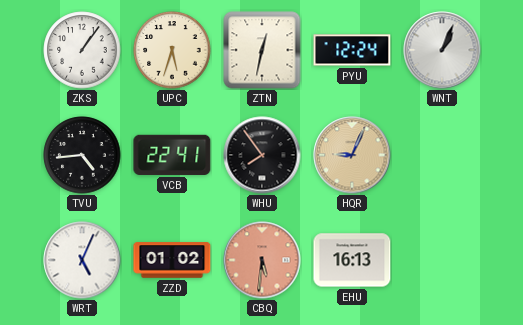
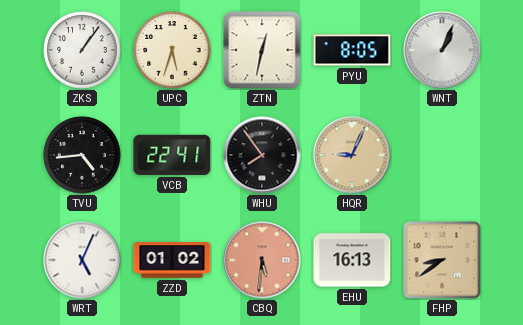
PYU: 12:24 -> 8:05 (352, 50)
FHP: none -> 8:39 (442, 260)
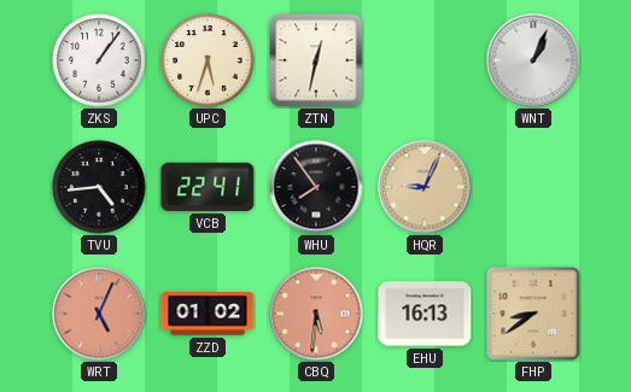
PYU: 8:05 -> none (352, 50)
WRT dial: white -> salmon (99, 314)
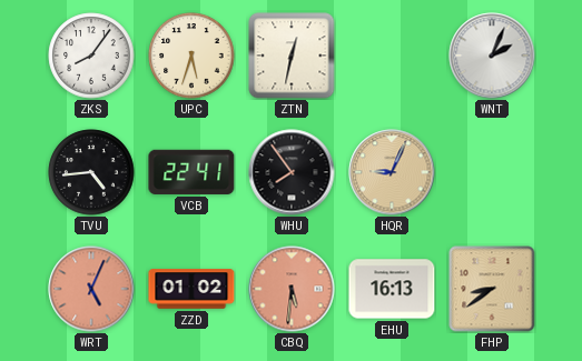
ZKS: 1:06 -> 8:06 (91, 56)
WNT: 1:04 -> 2:04 (492, 56)
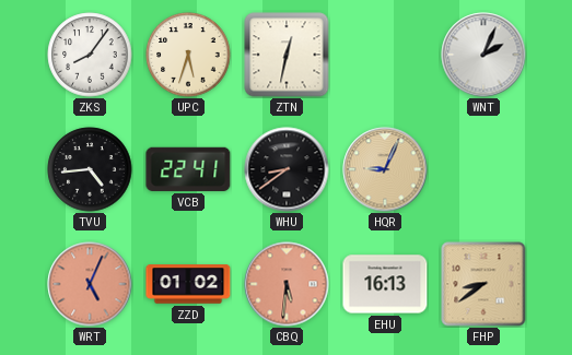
WHU: 7:54 -> 8:39 (287, 169)
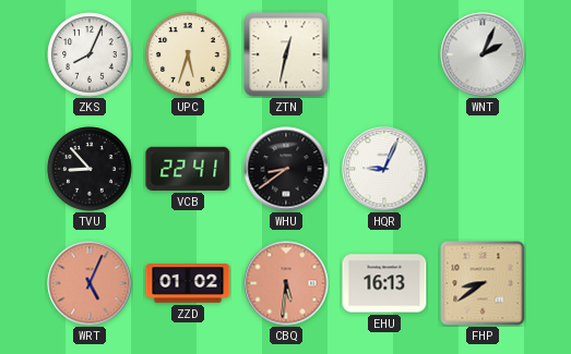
ZKS: 8:06 -> 8:04 (90, 54)
TVU: 4:44 -> 8:53 (90, 169)
HQR dial: champagne -> white (384, 169)
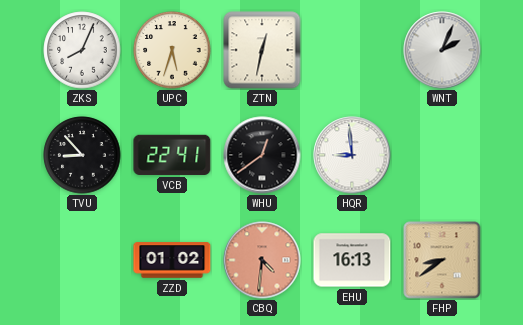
WHU: 8:39 -> 12:39 (262, 155)
HQR: 9:04 -> 8:59 (352, 155)
WRT: 5:04 -> none (90, 283)
CBQ: 5:31 -> 4:31 (262, 260)
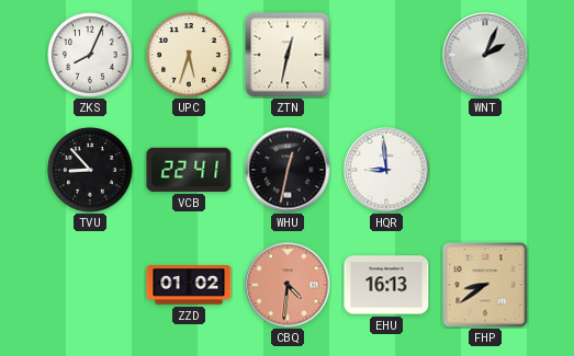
WHU: 12:39 -> 12:32 (288, 170)
